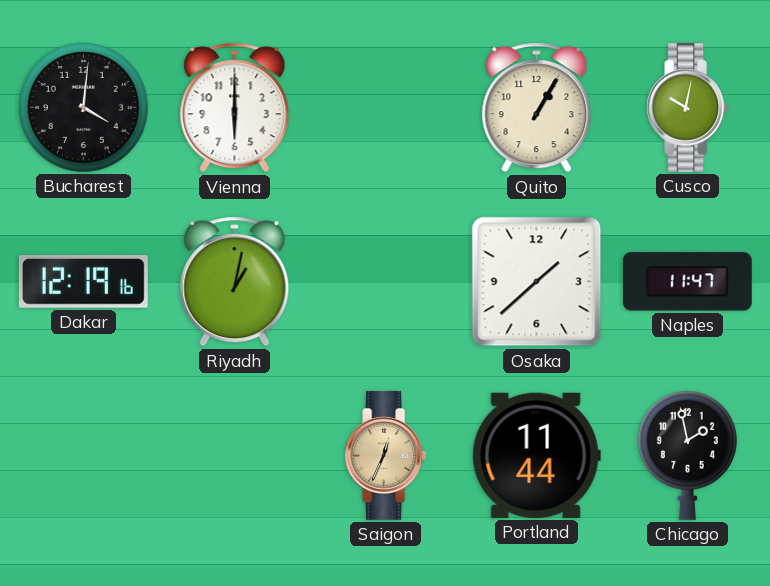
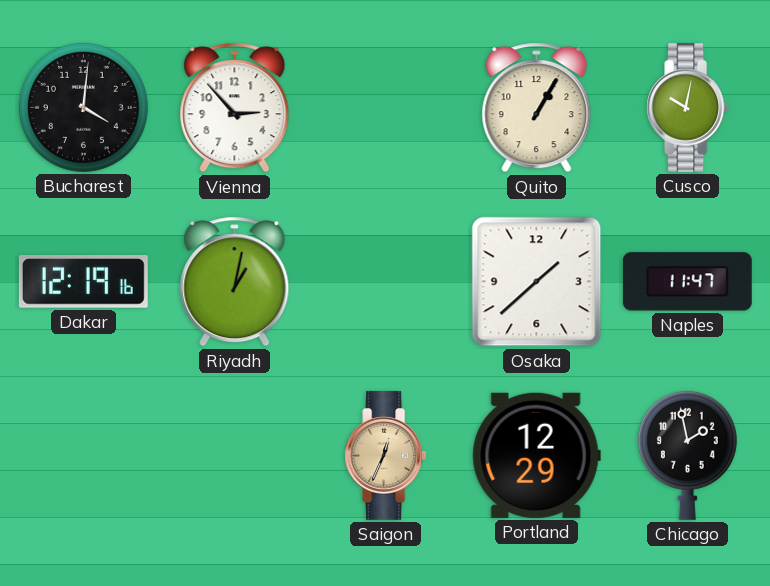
Vienna: 6:00 -> 2:53 (235, 108)
Portland: 11:44 -> 12:29 (536, 455)
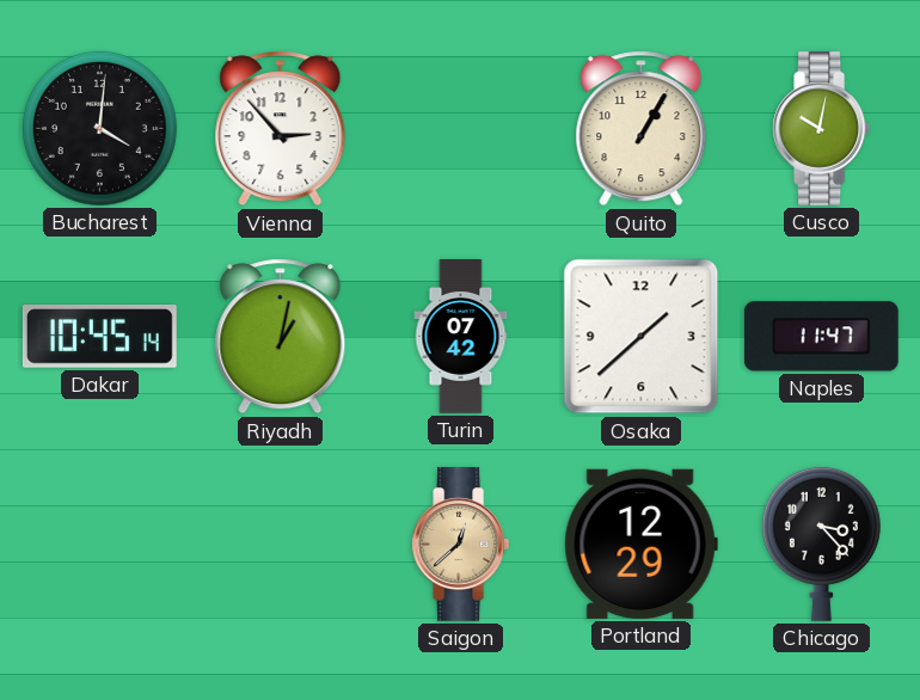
Dakar: 12:19 -> 10:45 (99, 337)
Turin: none -> 07:42 (461, 337)
Saigon: 12:34 -> 12:38 (461, 544)
Chicago: 1:58 -> 3:23 (821, 544)
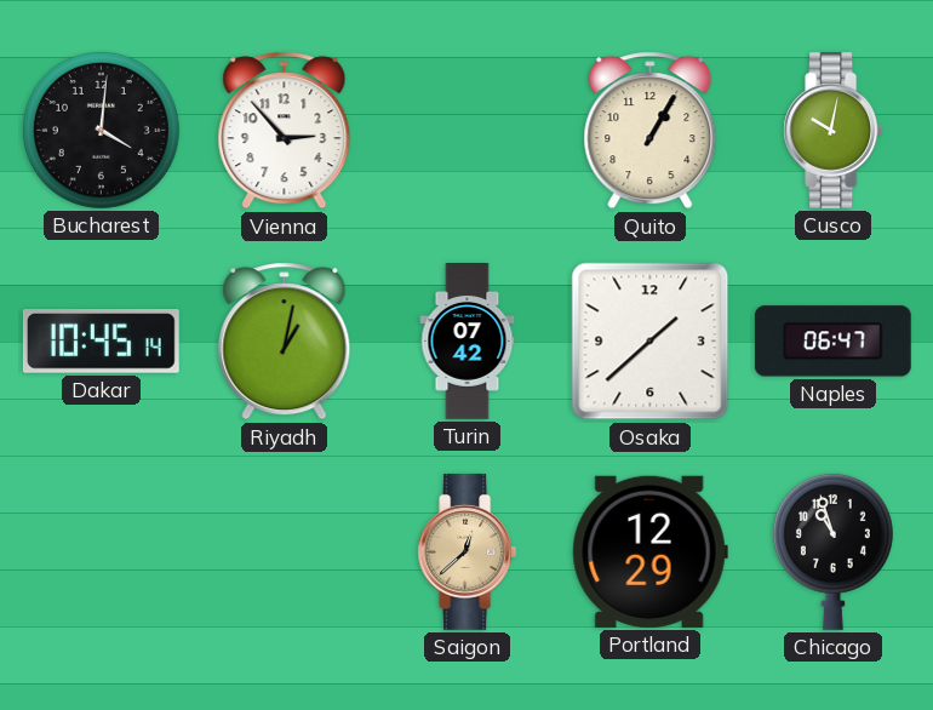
Naples: 11:47 -> 06:47 (832, 342)
Chicago: 3:23 -> 10:57 (832, 551)
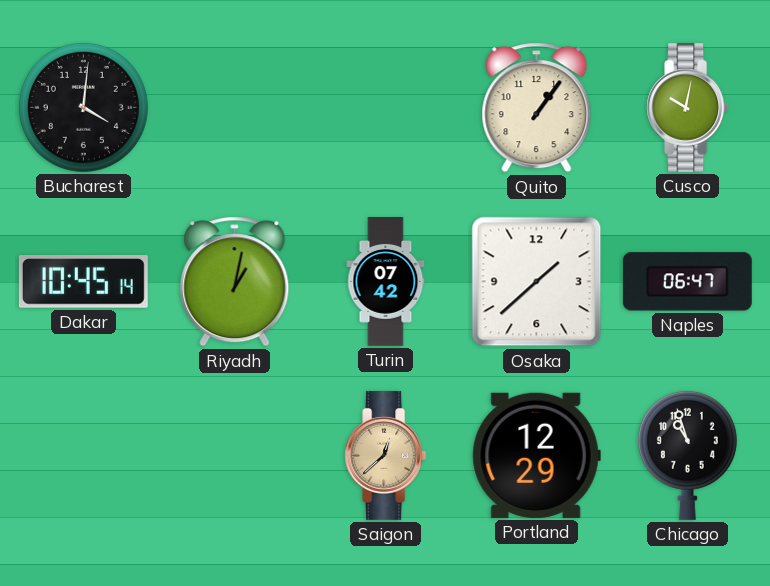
Vienna: 2:53 -> none (285, 131)
Quito: 1:05 -> 1:06 (537, 108)
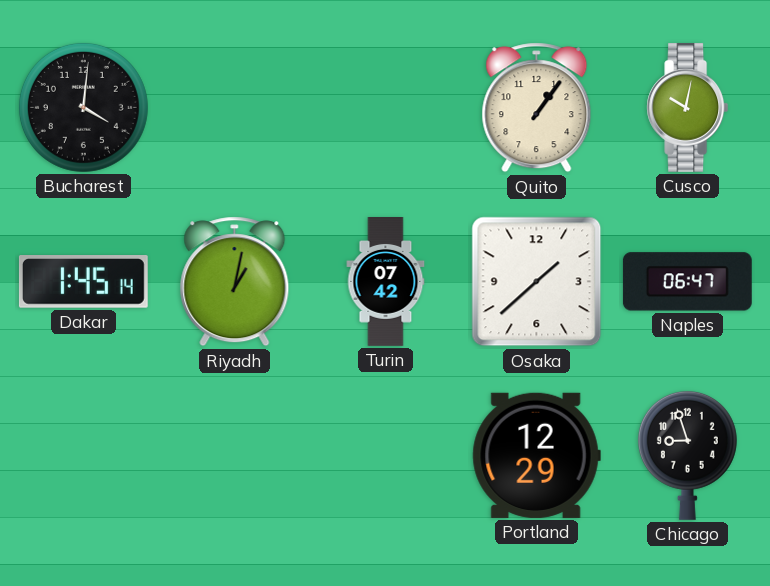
Dakar: 10:45 -> 1:45 (83, 282)
Saigon: 12:38 -> none (386, 455)
Chicago: 10:57 -> 8:57 (687, 455)
